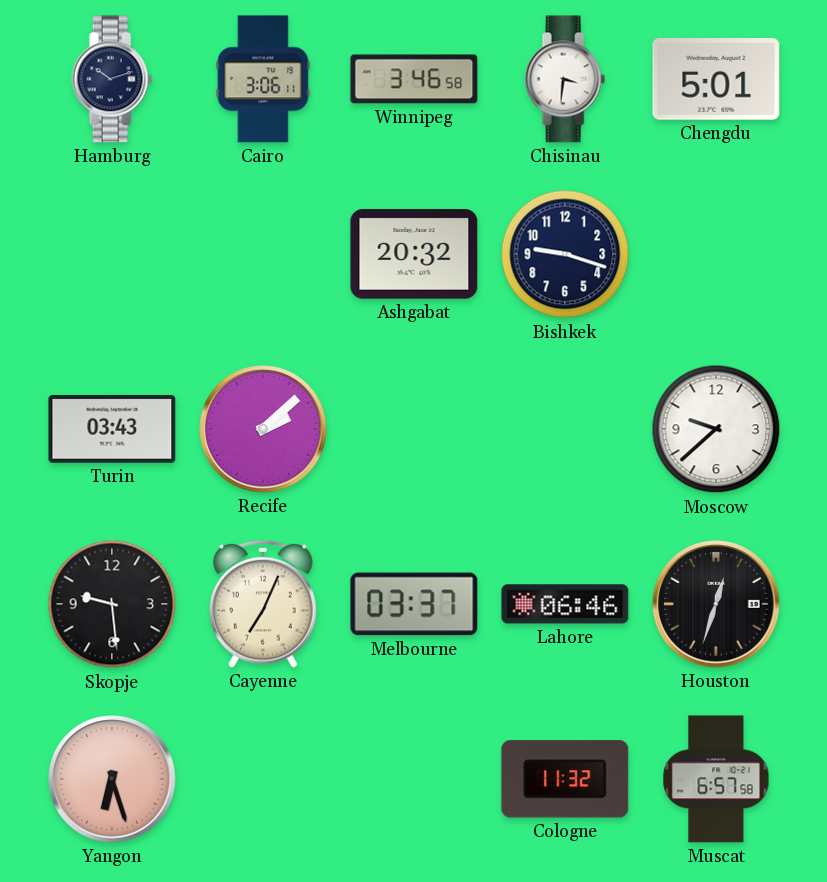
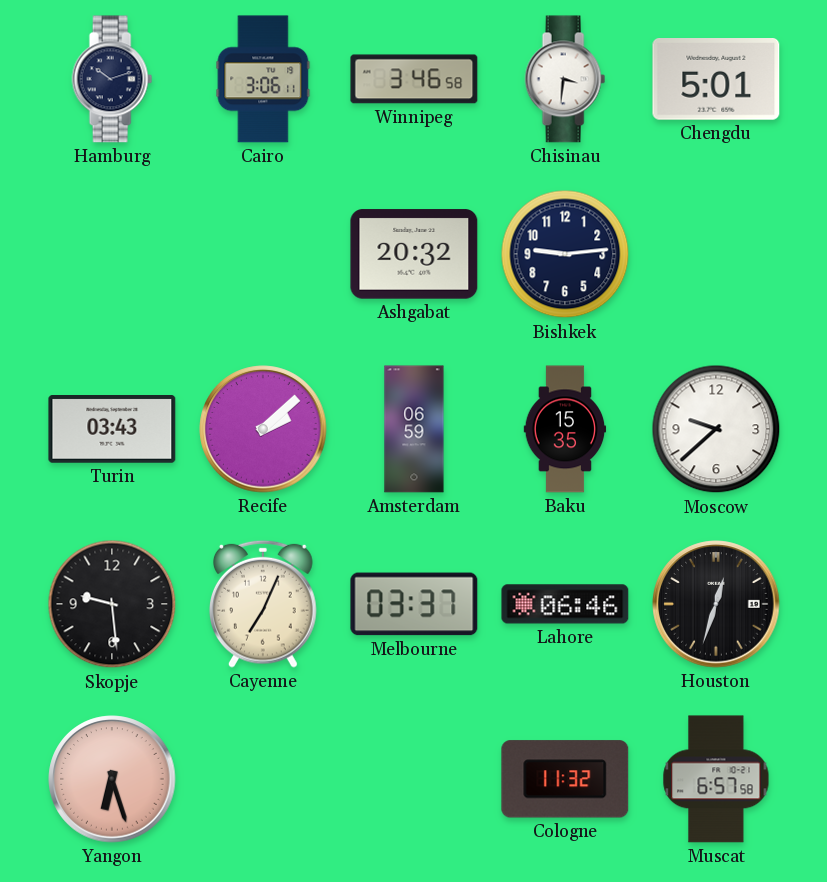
Bishkek: 9:18 -> 9:14 (565, 254)
Amsterdam: none -> 06:59 (414, 429)
Baku: none -> 15:35 (565, 429)
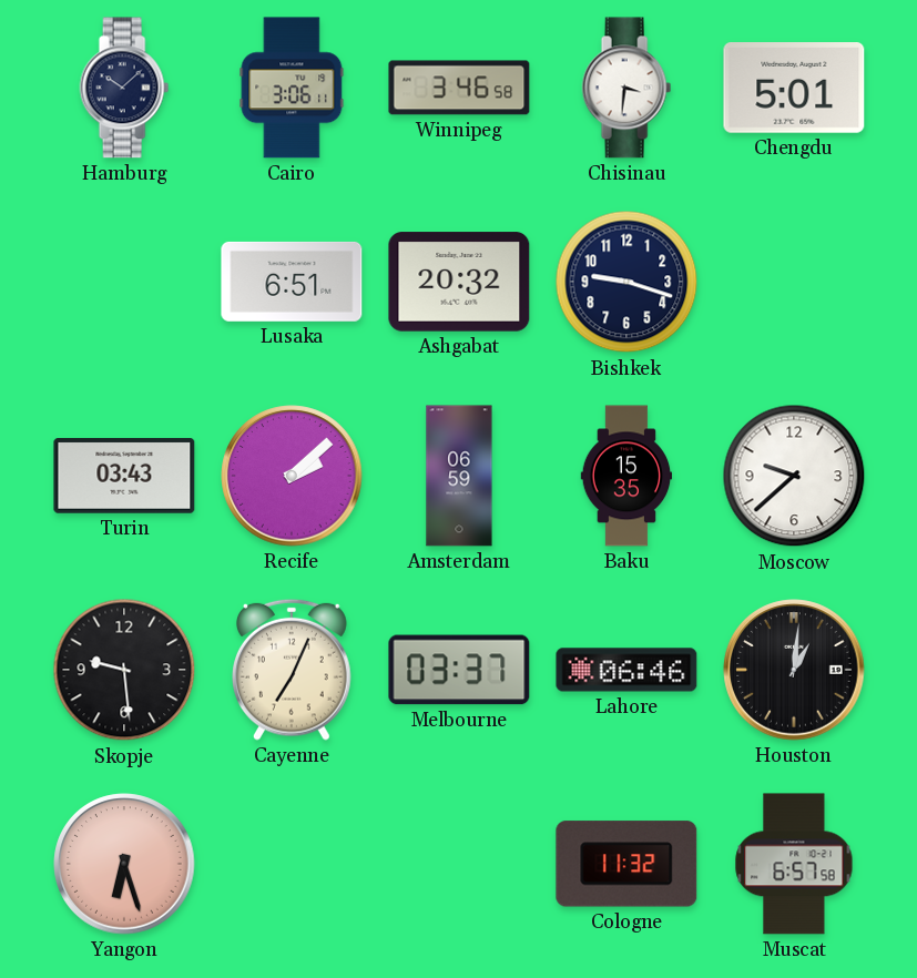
Hamburg: 10:12 -> 10:08 (124, 88)
Lusaka: none -> 6:51 (292, 282)
Bishkek: 9:14 -> 9:18 (626, 282)
Houston: 12:33 -> 1:01 (794, 670)
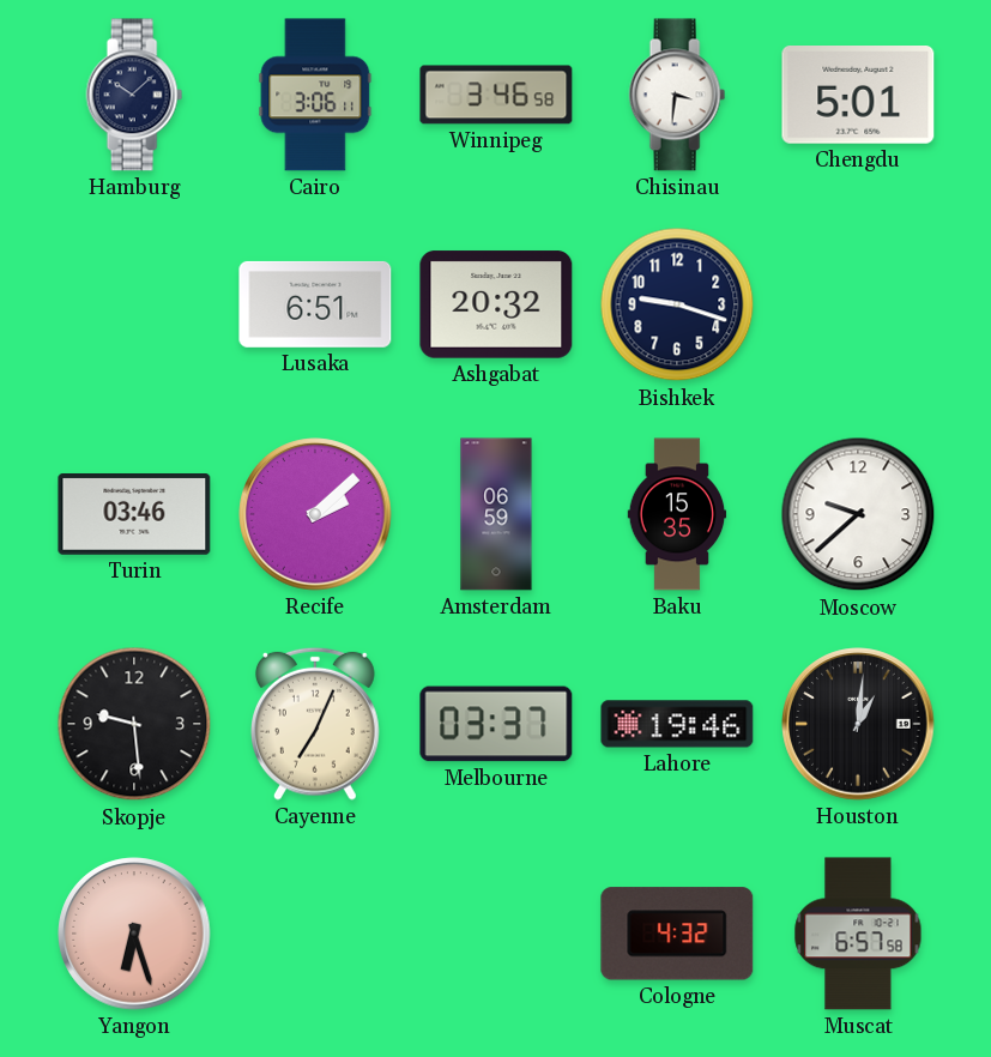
Turin: 03:43 -> 03:46 (134, 515)
Lahore: 06:46 -> 19:46 (677, 724)
Cologne: 11:32 -> 4:32 (677, 934)
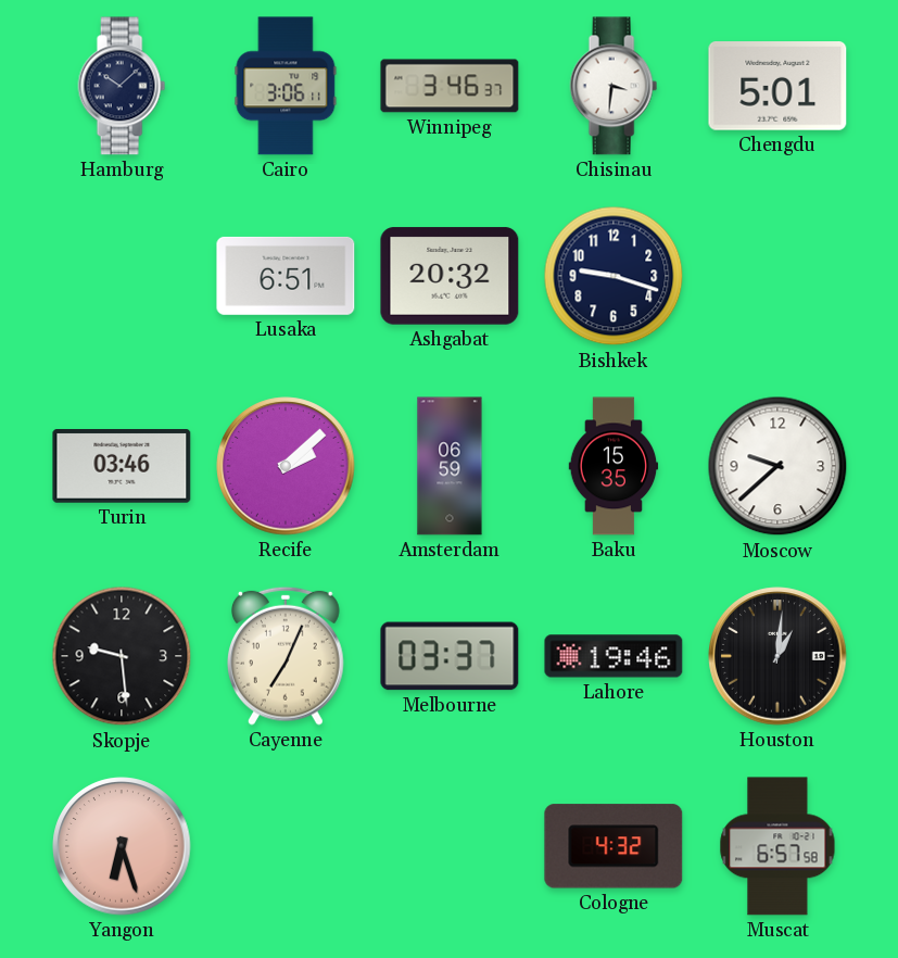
Winnipeg: 3:46:58 -> 3:46:37 (450, 86)
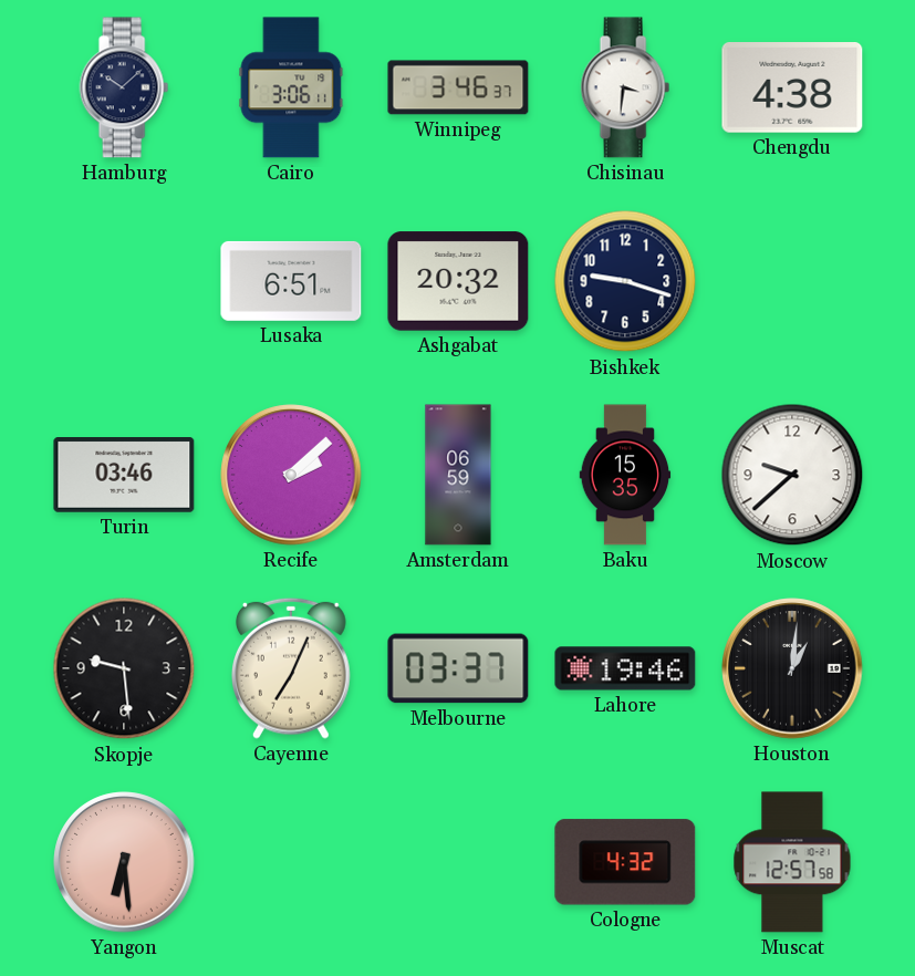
Chengdu: 5:01 -> 4:38 (792, 87)
Yangon: 6:27 -> 6:29 (124, 862)
Muscat: 6:57 -> 12:57 (792, 862)
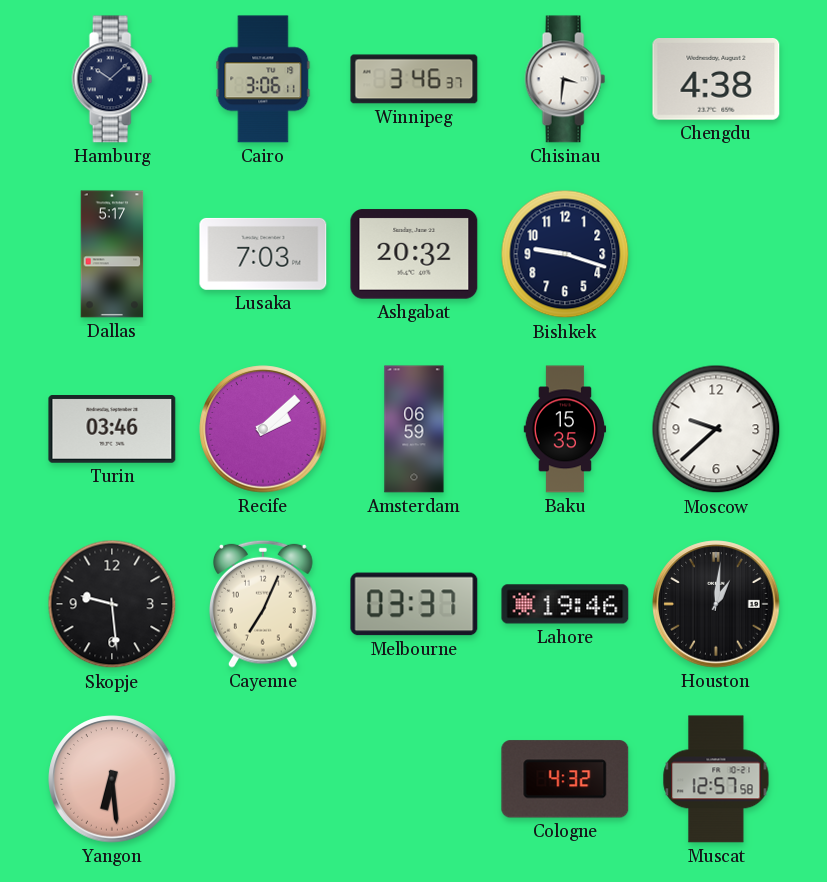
Dallas: none -> 5:17 (112, 254)
Lusaka: 6:51 -> 7:03 (263, 254)
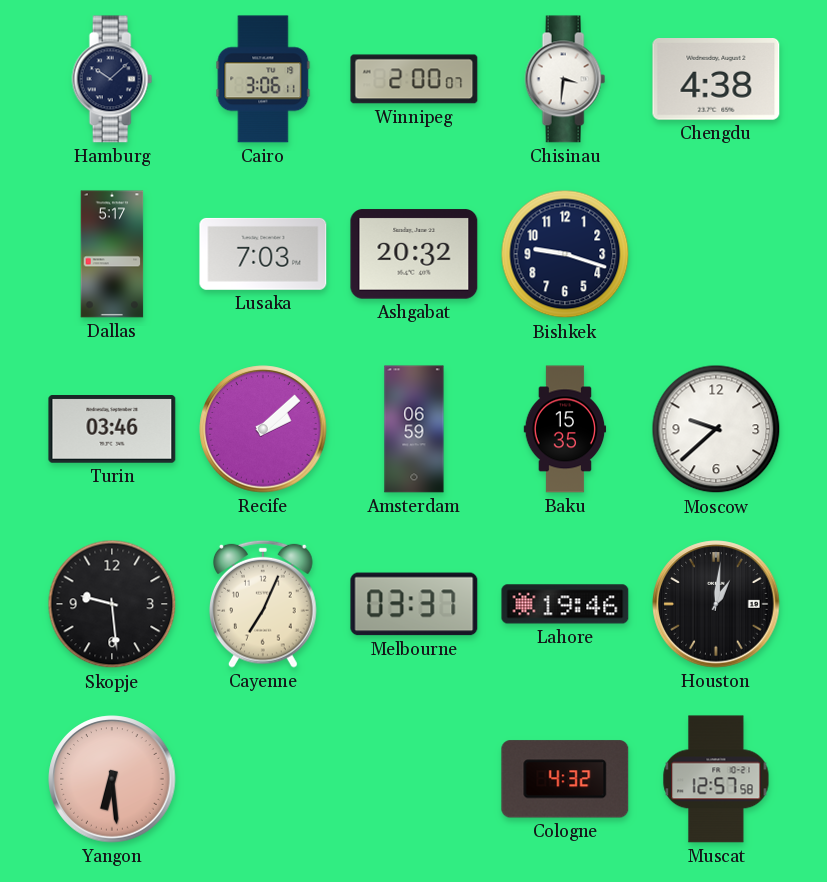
Winnipeg: 3:46 -> 2:00 (414, 79)
